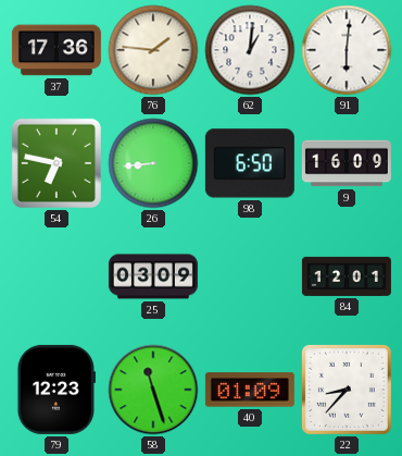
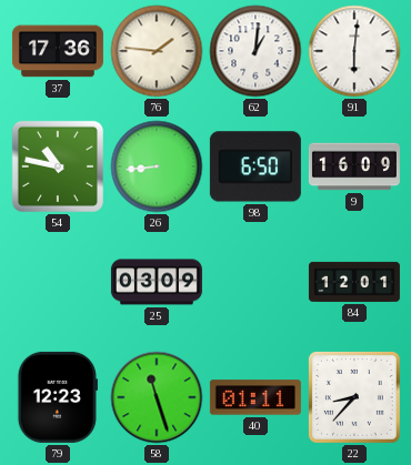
54: 6:47 -> 10:47 (58, 166)
40: 01:09 -> 01:11 (255, 397)
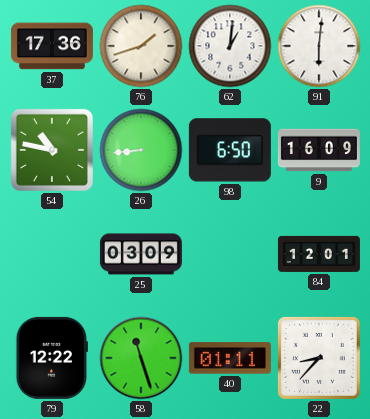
76: 1:46 -> 1:42 (141, 46)
79: 12:23 -> 12:22 (52, 358)
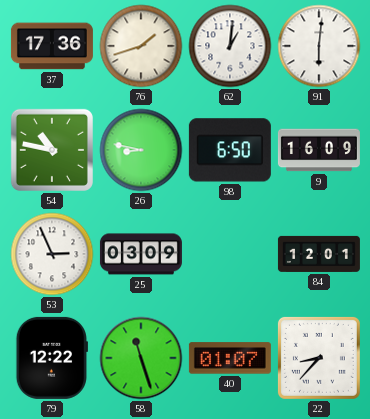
26: 8:44 -> 8:47 (141, 150)
53: none -> 2:56 (52, 254)
40: 01:11 -> 01:07 (230, 358)
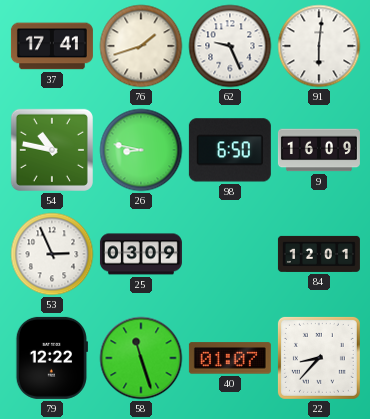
37: 17:36 -> 17:41 (52, 46)
62: 1:01 -> 9:26 (230, 46)
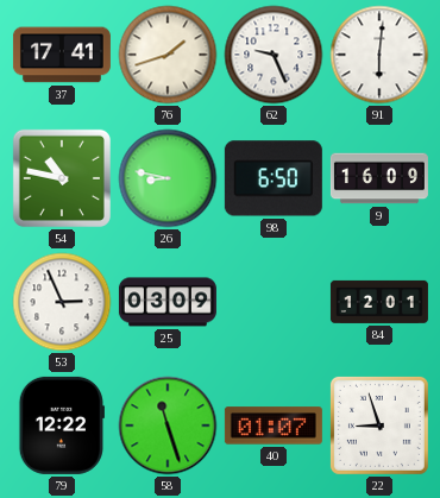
22: 8:37 -> 8:57 (379, 425)
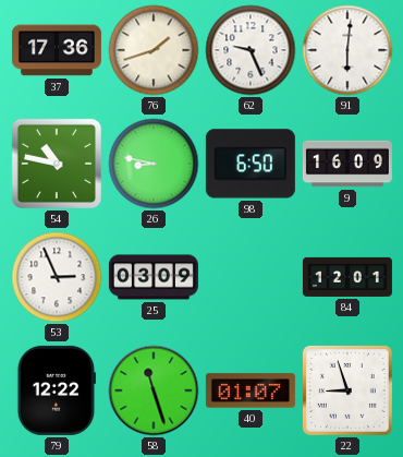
37: 17:41 -> 17:36 (57, 50)
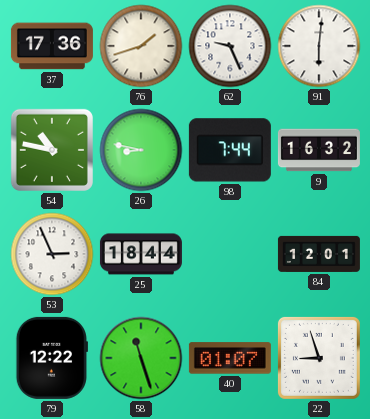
98: 6:50 -> 7:44 (230, 150)
9: 16:09 -> 16:32 (319, 150)
25: 03:09 -> 18:44 (141, 254)
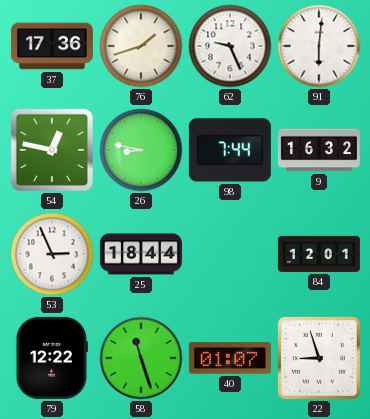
54: 10:47 -> 12:47 (52, 150)
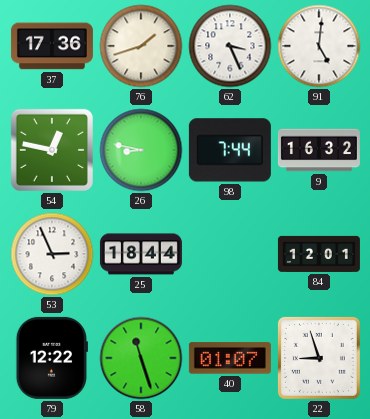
62: 9:26 -> 3:26 (230, 46)
91: 6:01 -> 5:01 (319, 46)
